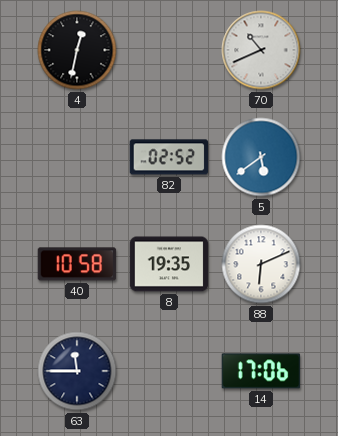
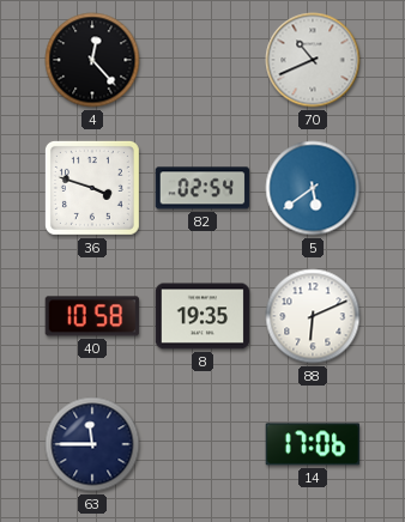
4: 12:32 -> 12:23 (92, 60)
36: none -> 3:48 (92, 188)
82: 02:52 -> 02:54 (202, 188)
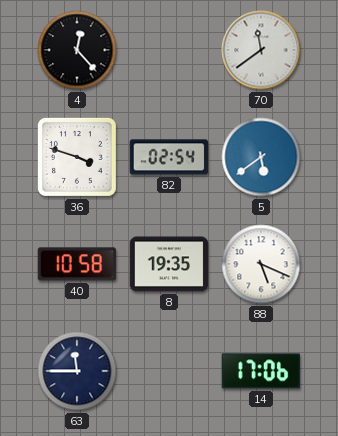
70: 10:41 -> 11:39 (261, 50)
88: 6:11 -> 5:19 (261, 264)
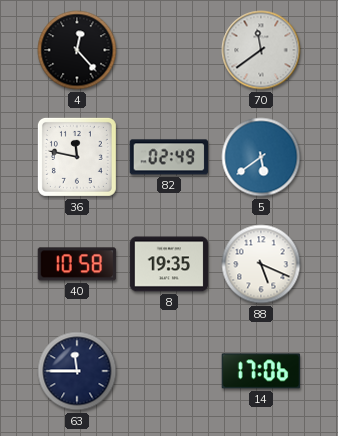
36: 3:48 -> 11:47 (77, 157)
82: 02:54 -> 02:49 (169, 157)
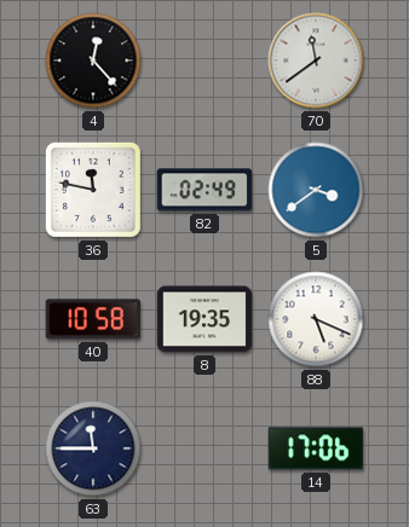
5: 5:39 -> 3:39 (316, 190)
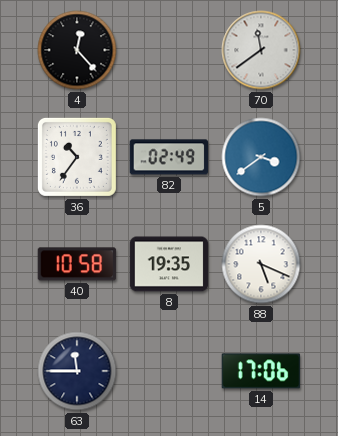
36: 11:47 -> 10:36 (77, 157)
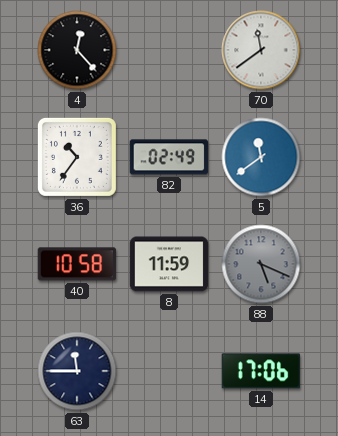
5: 3:39 -> 11:39 (261, 157)
8: 19:35 -> 11:59 (169, 264)
88 dial: white -> grey (261, 264)
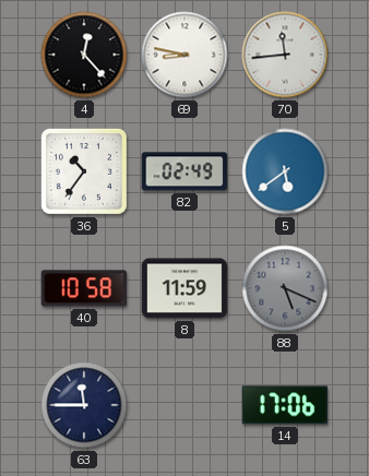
69: none -> 8:47 (184, 55)
70: 11:39 -> 11:44 (285, 55)
5: 11:39 -> 5:39 (285, 171)
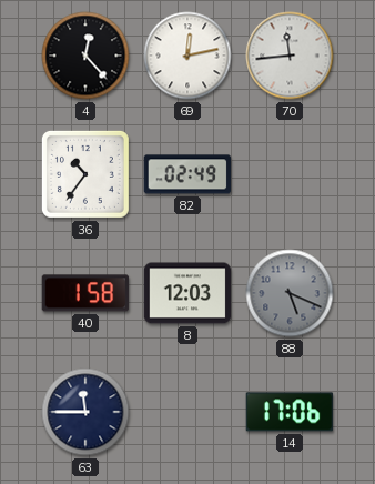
69: 8:47 -> 12:13 (187, 56)
5: 5:39 -> none (285, 171)
40: 10:58 -> 1:58 (85, 293)
8: 11:59 -> 12:03 (187, 293)
